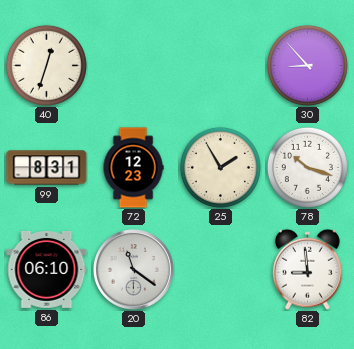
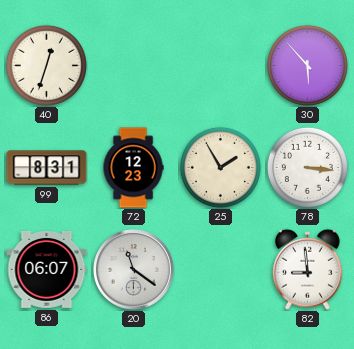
30: 8:53 -> 5:53 (307, 65)
78: 10:18 -> 3:16 (307, 167)
86: 06:10 -> 06:07 (47, 269)
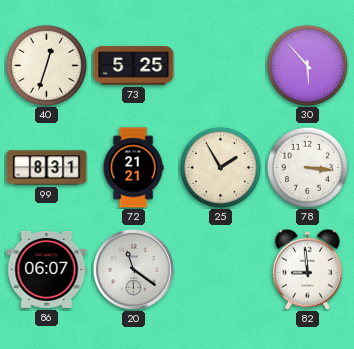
73: none -> 5:25 (134, 66)
72: 12:23 -> 21:21 (133, 168)
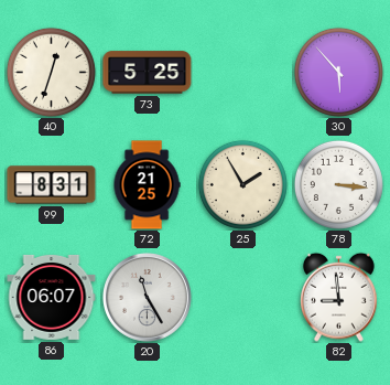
72: 21:21 -> 21:25 (147, 185)
20: 11:21 -> 11:25 (148, 298)
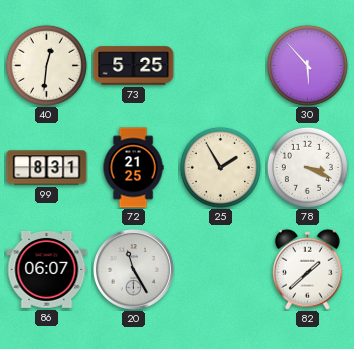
40: 12:33 -> 12:31 (46, 65)
78: 3:16 -> 3:19 (307, 167)
82: 8:59 -> 1:38 (307, 269)
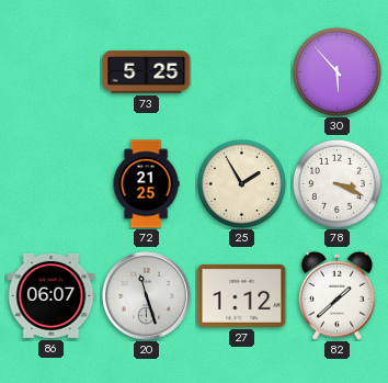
40: 12:31 -> none (46, 65)
99: 8:31 -> none (47, 168)
20: 11:25 -> 11:27 (147, 296)
27: none -> 1:12 (242, 295)
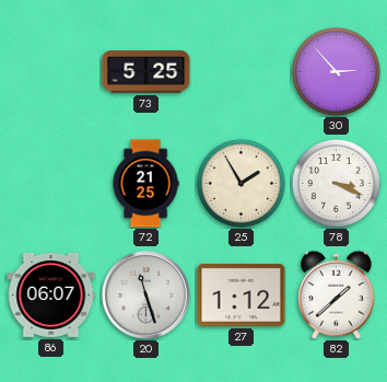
30: 5:53 -> 2:53 (336, 71)
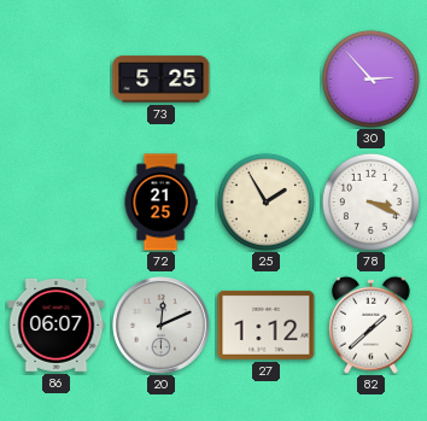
20: 11:27 -> 12:11 (162, 326)
